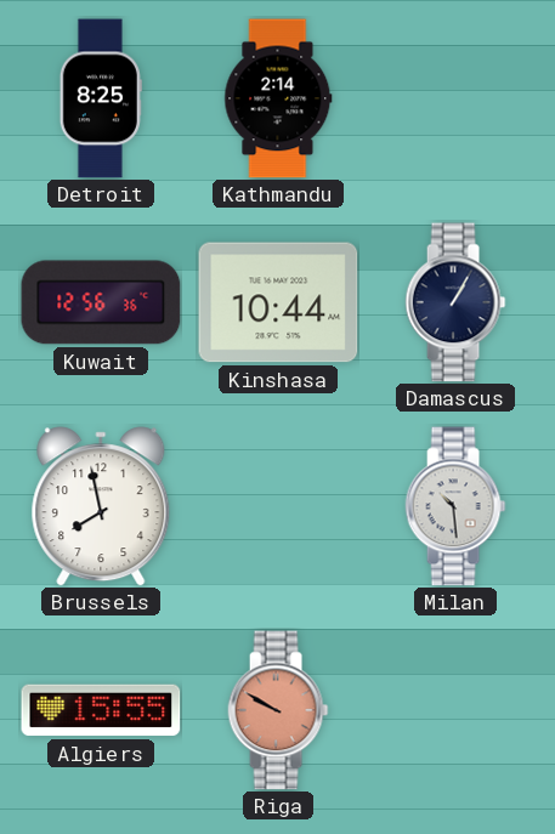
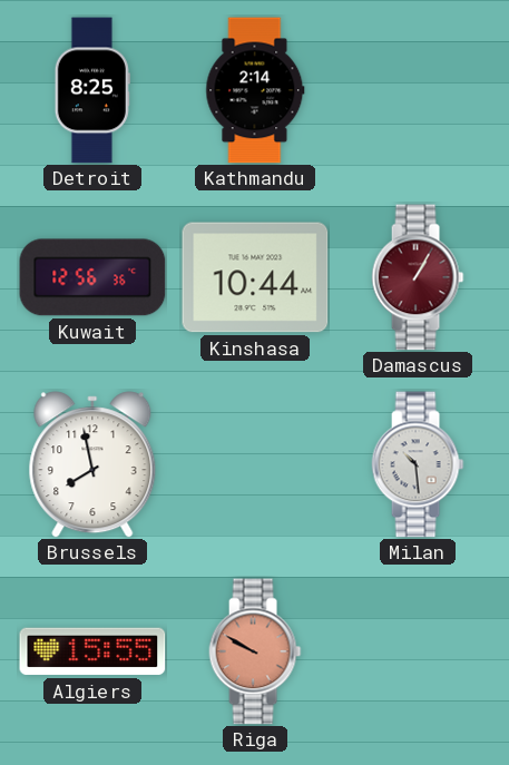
Damascus dial: navy -> burgundy (418, 277)
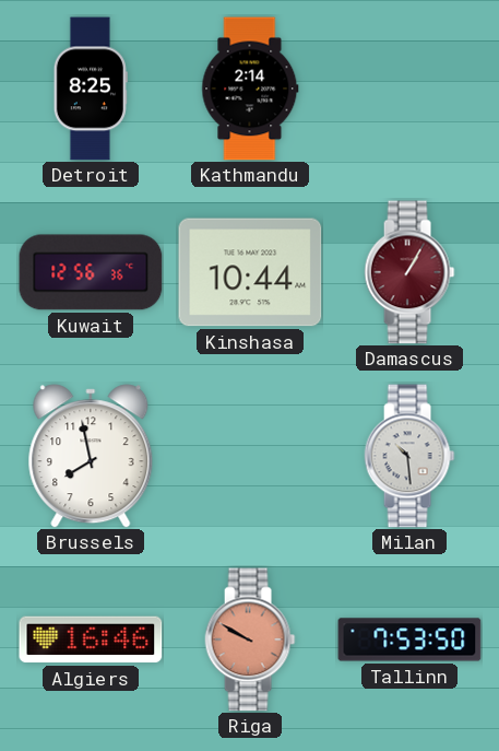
Algiers: 15:55 -> 16:46 (91, 639)
Tallinn: none -> 7:53 (409, 639)
